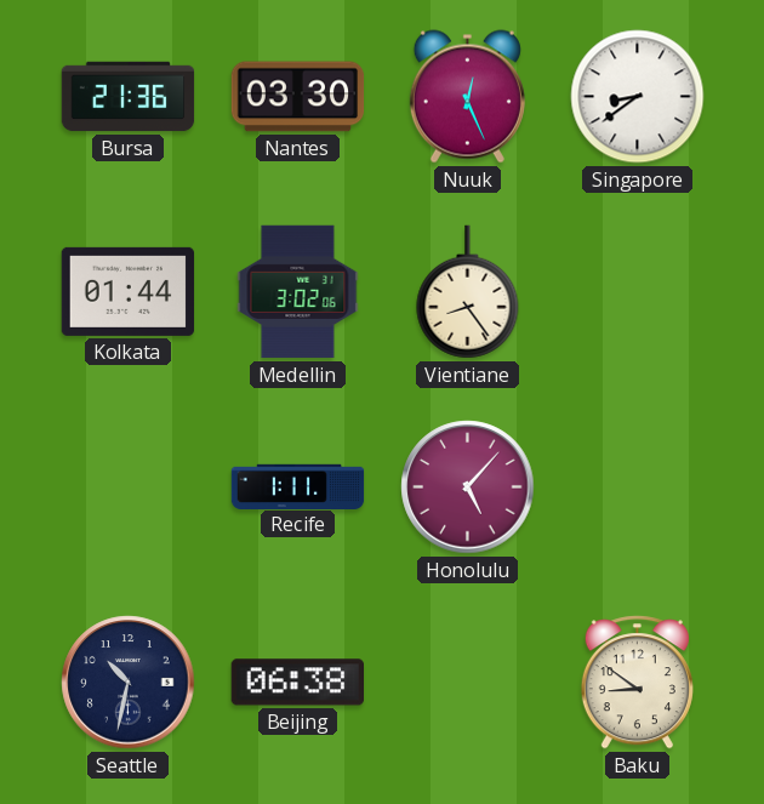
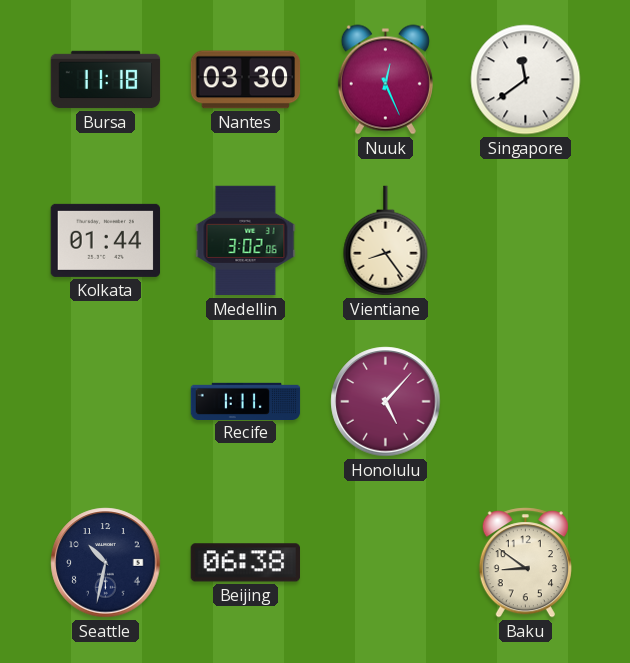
Bursa: 21:36 -> 11:18 (106, 80)
Singapore: 8:39 -> 11:39 (526, 80)
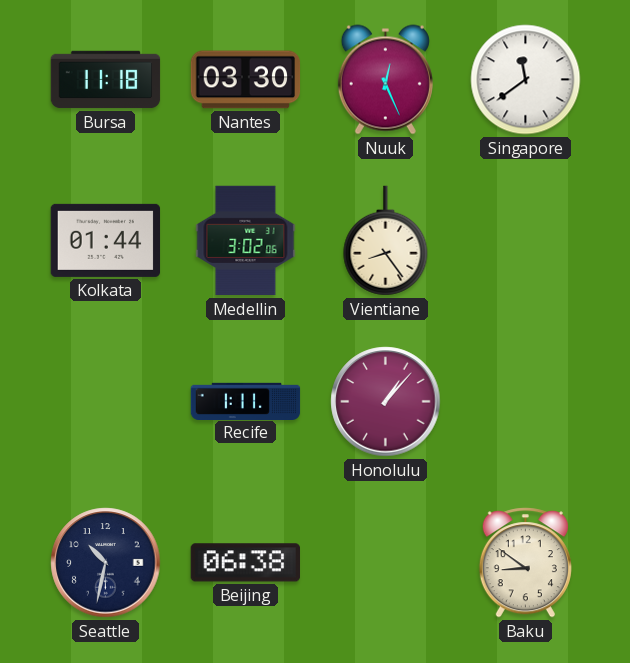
Honolulu: 5:07 -> 1:07 (386, 402)
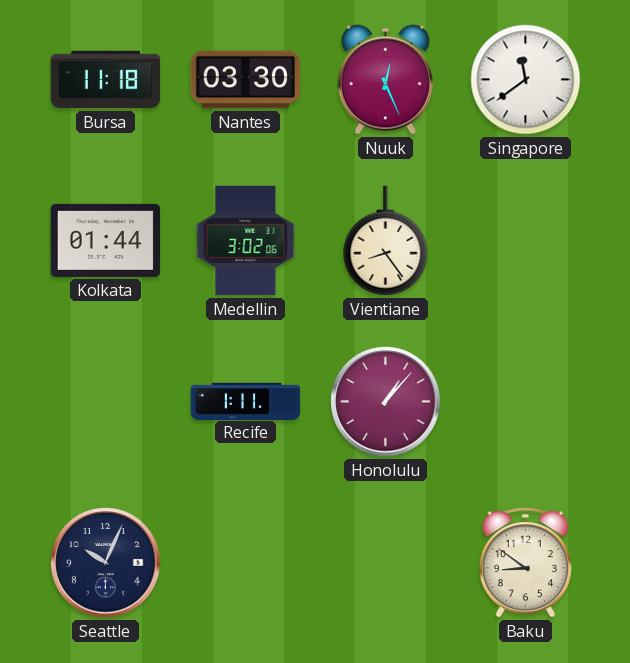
Seattle: 10:32 -> 10:04 (106, 563)
Beijing: 06:38 -> none (245, 563)
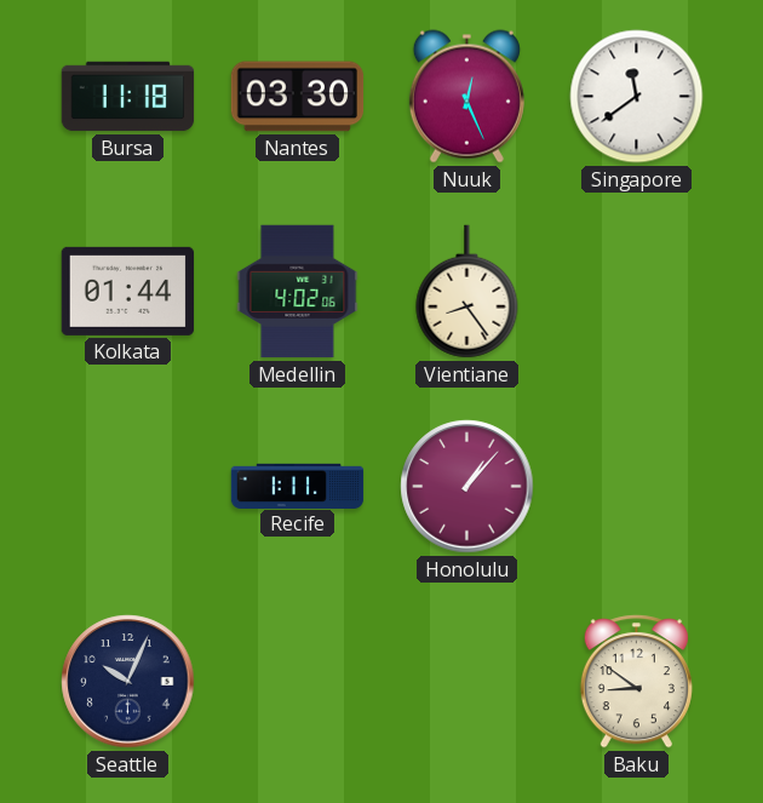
Medellin: 3:02 -> 4:02 (298, 292)
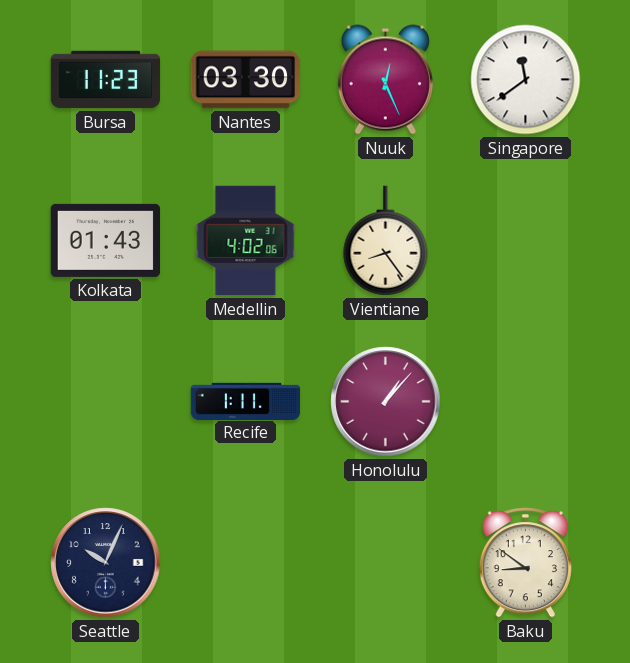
Bursa: 11:18 -> 11:23 (106, 80)
Kolkata: 01:44 -> 01:43 (106, 240)
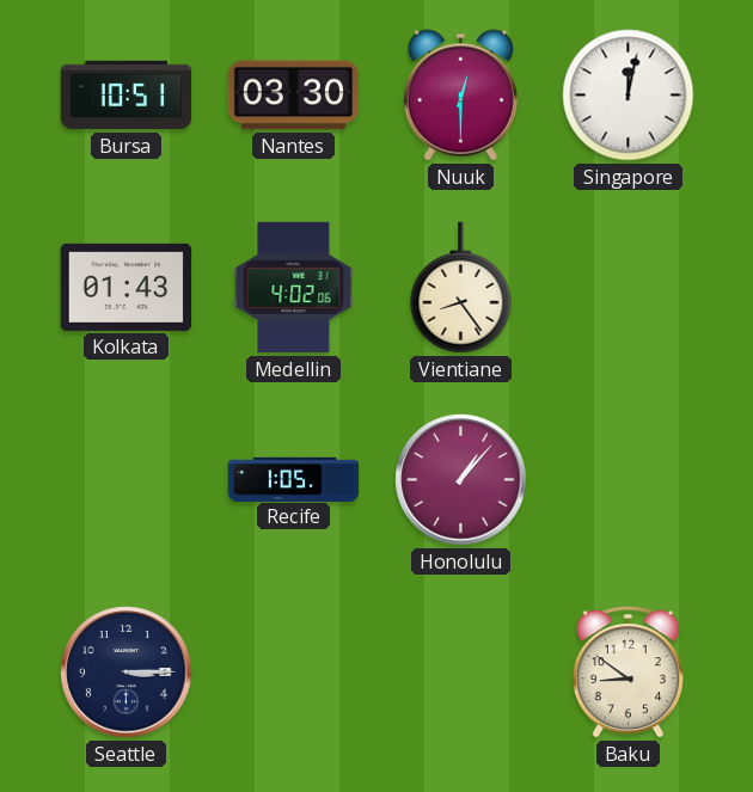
Bursa: 11:23 -> 10:51 (127, 96)
Nuuk: 12:26 -> 12:30 (460, 96)
Singapore: 11:39 -> 12:02 (629, 96)
Recife: 1:11 -> 1:05 (294, 479)
Seattle: 10:04 -> 3:15 (127, 673)
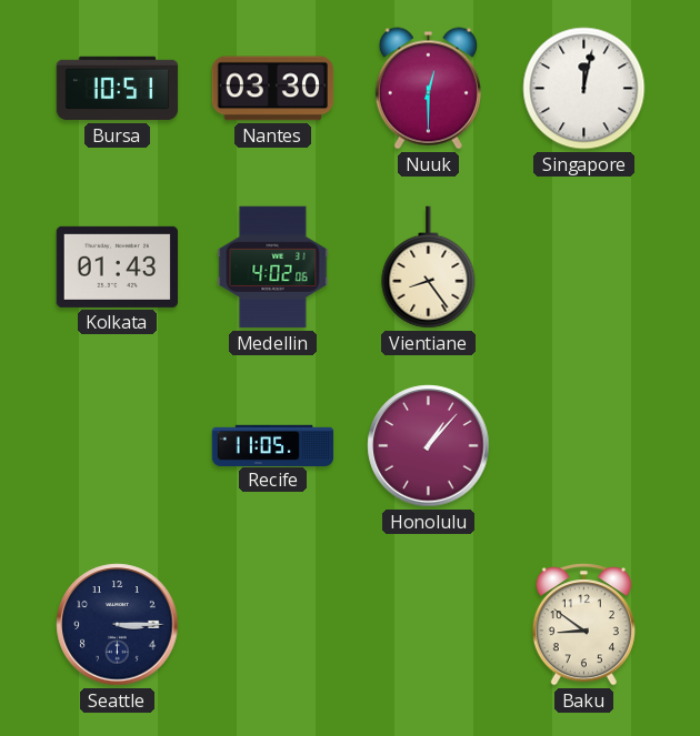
Recife: 1:05 -> 11:05 (273, 445)
